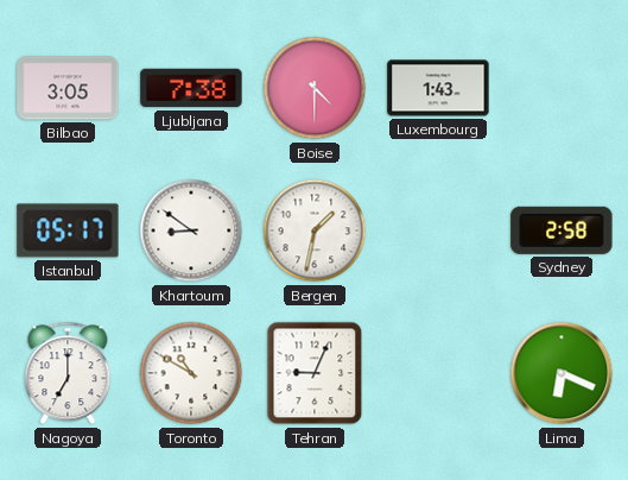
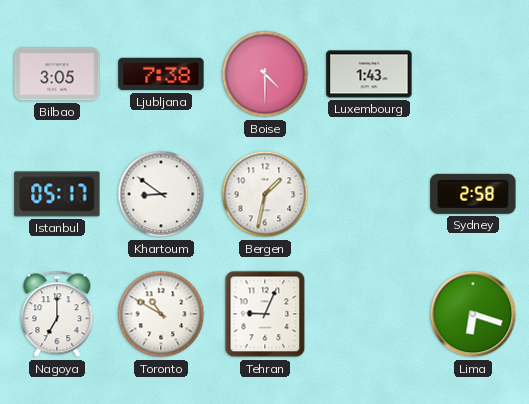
Lima: 6:19 -> 6:18 (473, 314)
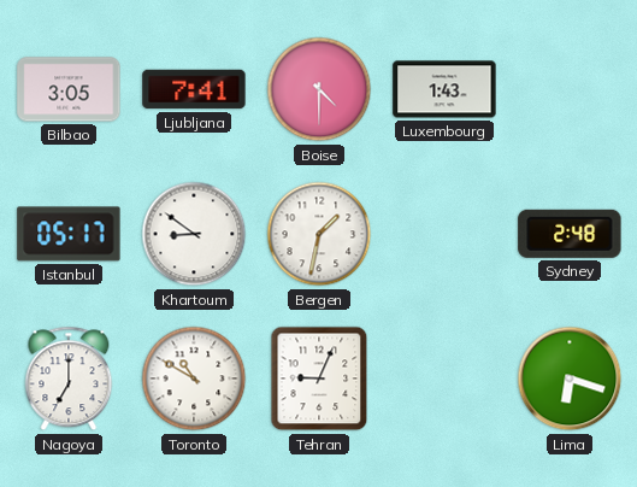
Ljubljana: 7:38 -> 7:41 (194, 89)
Sydney: 2:58 -> 2:48 (570, 234)
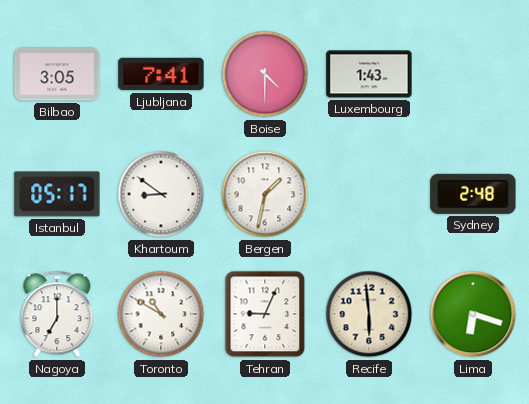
Recife: none -> 5:59 (369, 314)
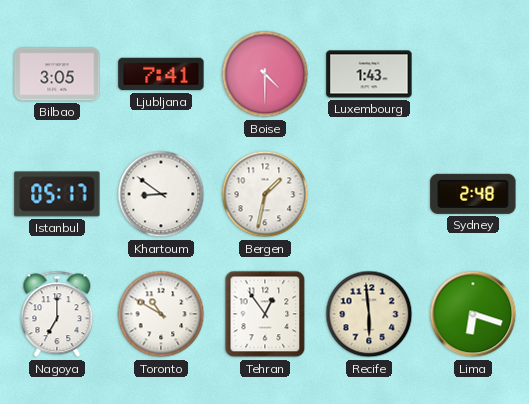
Tehran: 9:04 -> 12:54 (265, 314)
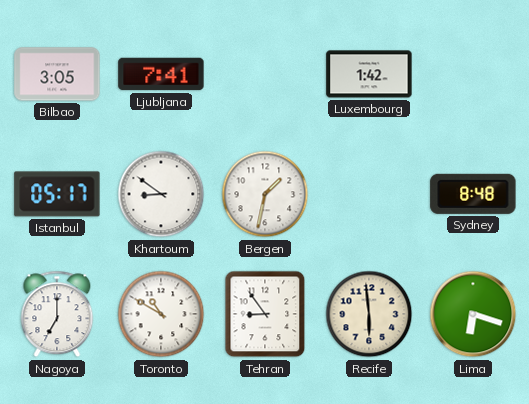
Boise: 4:30 -> none (265, 74)
Luxembourg: 1:43 -> 1:42 (369, 74)
Sydney: 2:48 -> 8:48 (473, 194)
Tehran: 12:54 -> 8:54 (265, 314)
